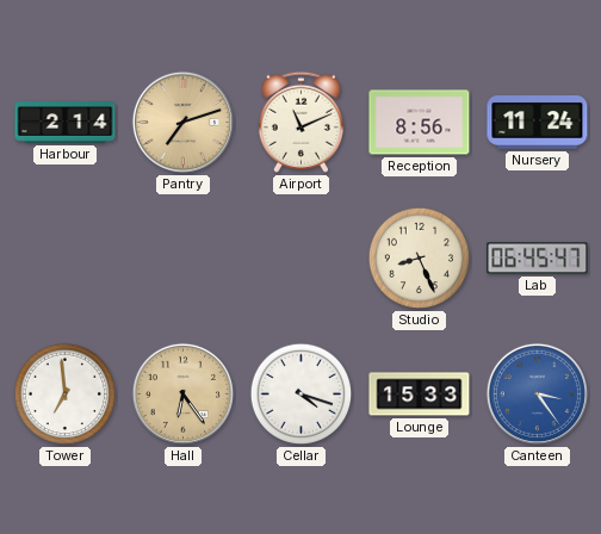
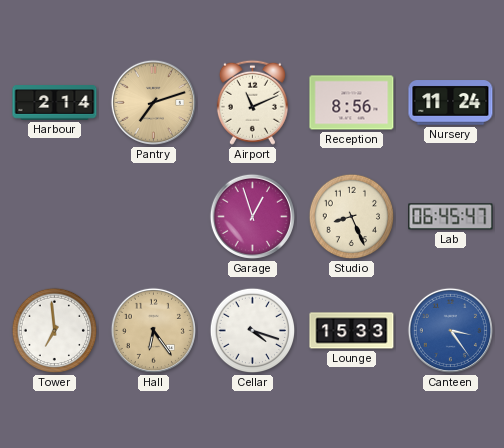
Garage: none -> 12:57 (252, 216)
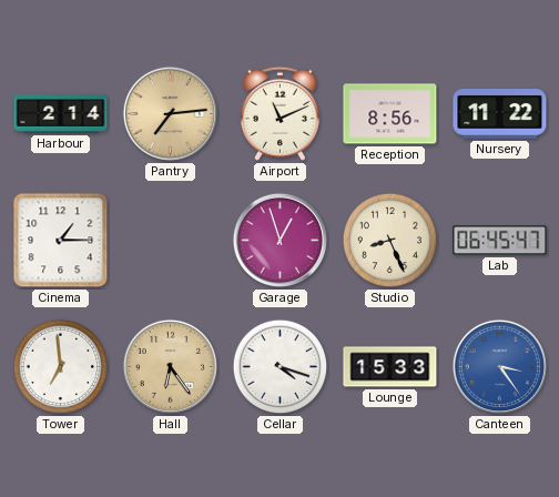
Pantry: 7:12 -> 7:14 (170, 113)
Nursery: 11:24 -> 11:22 (500, 114)
Cinema: none -> 1:15 (61, 241)
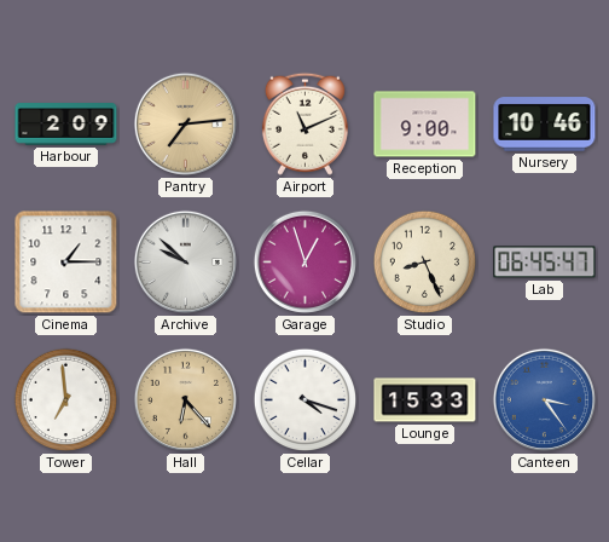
Harbour: 2:14 -> 2:09 (66, 125)
Reception: 8:56 -> 9:00 (425, 125)
Nursery: 11:22 -> 10:46 (545, 125)
Archive: none -> 9:52 (185, 261)
Hall: 6:24 -> 6:23 (185, 399)
